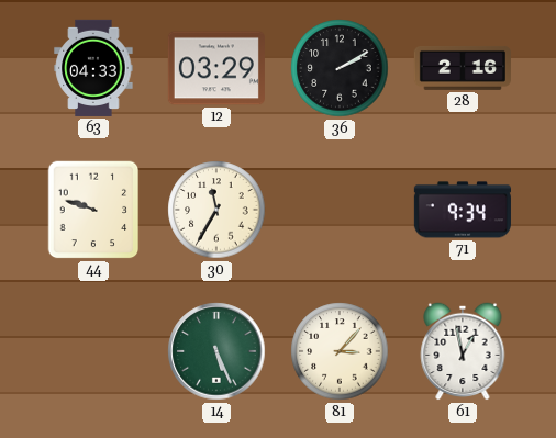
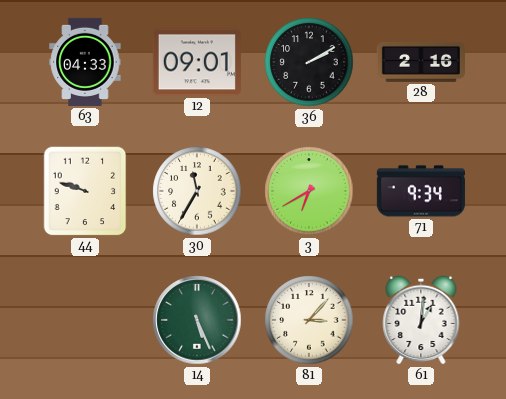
12: 03:29 -> 09:01 (197, 62)
3: none -> 6:40 (309, 191)
61: 12:58 -> 1:01 (421, 320)
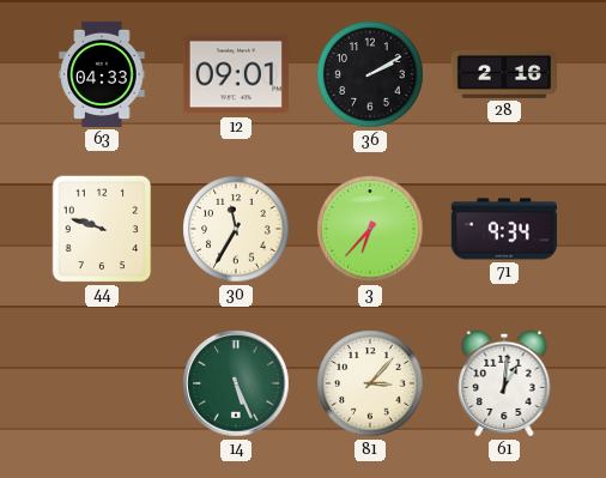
3: 6:40 -> 6:37 (370, 229)
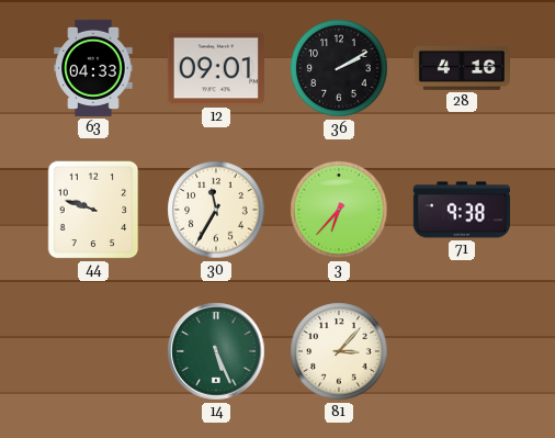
28: 2:16 -> 4:16 (462, 68)
71: 9:34 -> 9:38 (462, 210)
61: 1:01 -> none (504, 383)
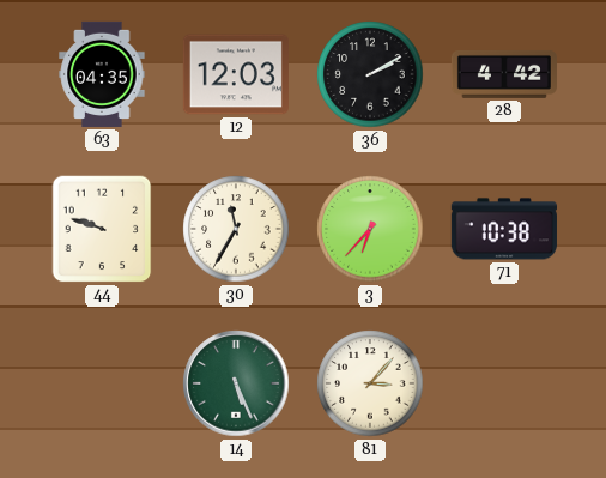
63: 04:33 -> 04:35 (102, 74)
12: 09:01 -> 12:03 (236, 74)
28: 4:16 -> 4:42 (504, 74)
71: 9:38 -> 10:38 (504, 229)
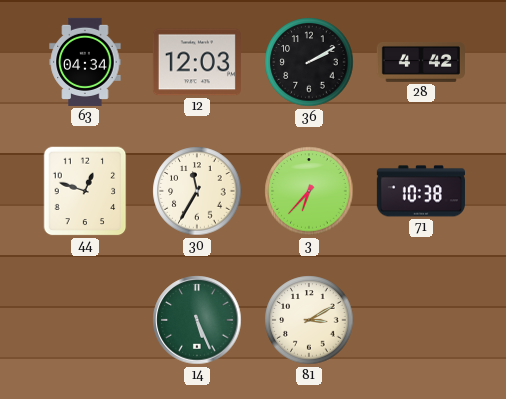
63: 04:35 -> 04:34 (85, 62)
44: 9:48 -> 12:48 (85, 191)
81: 3:07 -> 3:10 (309, 320)
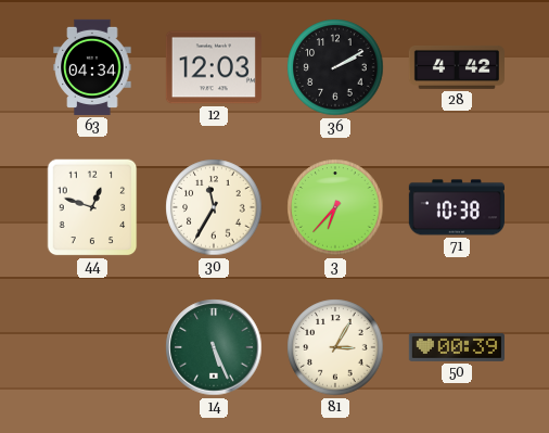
81: 3:10 -> 3:05 (335, 347)
50: none -> 00:39 (457, 347)
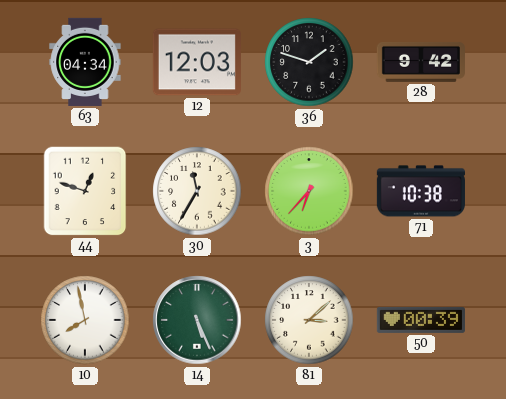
36: 2:10 -> 1:48 (309, 62)
28: 4:42 -> 9:42 (421, 62)
10: none -> 7:58 (85, 320)
81: 3:05 -> 3:08 (309, 320)
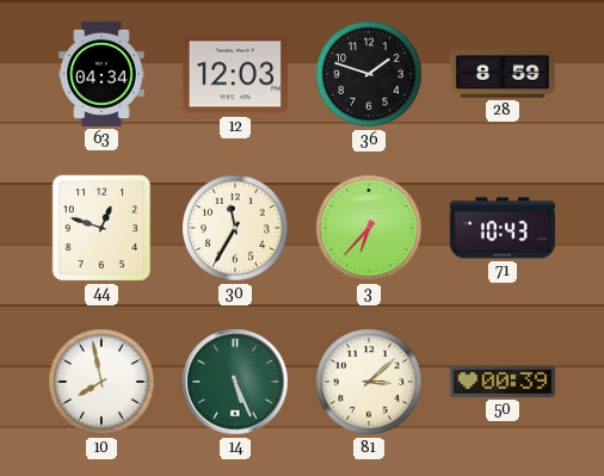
28: 9:42 -> 8:59 (503, 74)
71: 10:38 -> 10:43 (503, 228)
